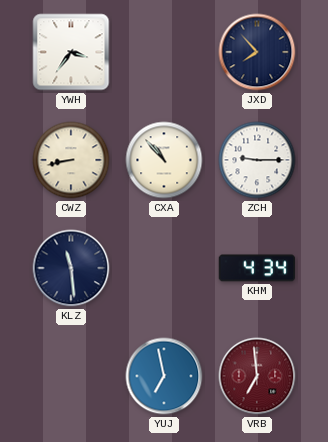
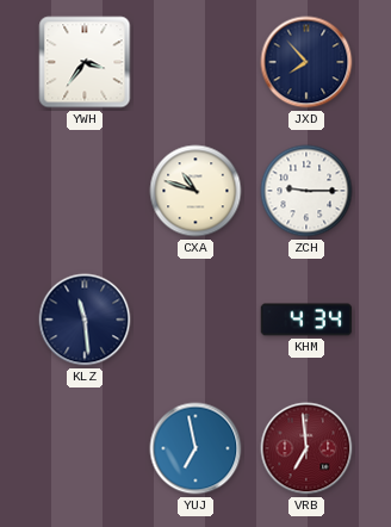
CWZ: 8:43 -> none (71, 160)
CXA: 10:53 -> 10:48 (195, 191)
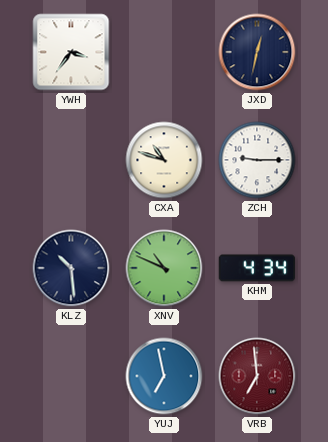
JXD: 7:53 -> 12:32 (257, 52)
KLZ: 11:29 -> 10:29 (71, 268)
XNV: none -> 10:49 (164, 268)
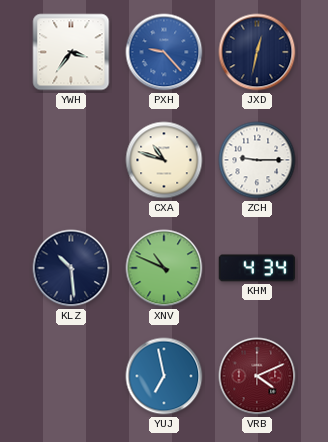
PXH: none -> 9:23 (164, 52)
VRB: 6:59 -> 4:11 (257, 376)
